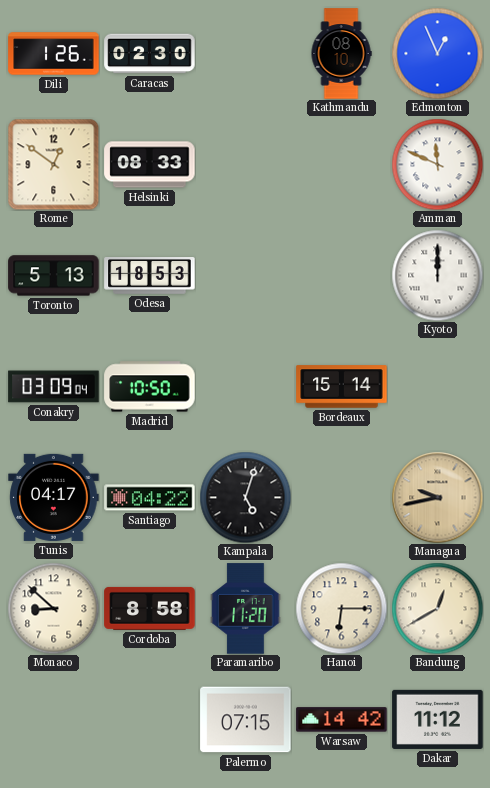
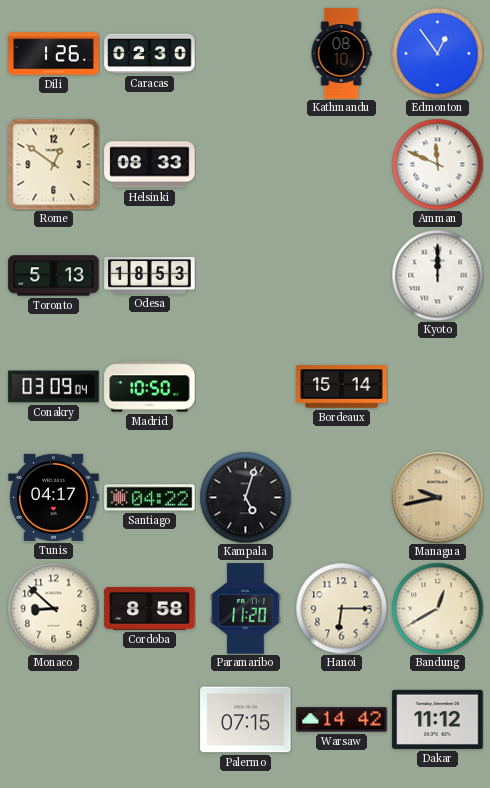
Edmonton: 12:56 -> 12:54 (437, 53)
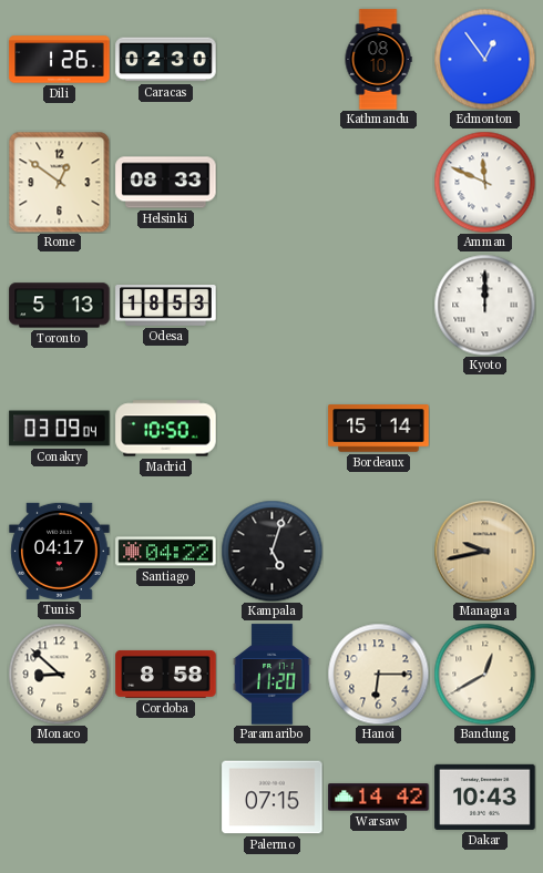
Dakar: 11:12 -> 10:43 (485, 797)
